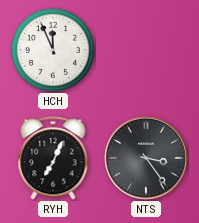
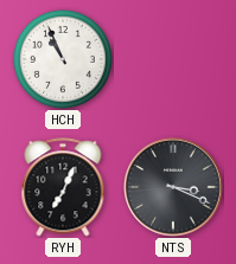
HCH: 11:56 -> 10:56 (63, 59)
NTS: 3:24 -> 3:19 (173, 187)
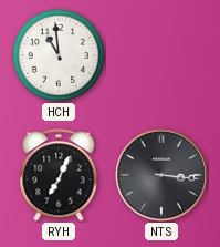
HCH: 10:56 -> 10:59 (59, 55)
NTS: 3:19 -> 3:16 (161, 175)
